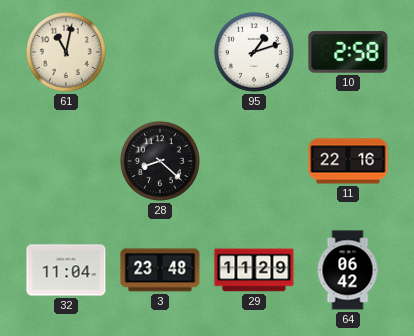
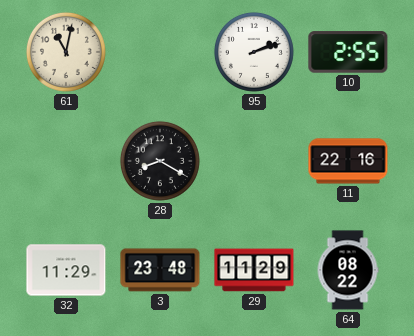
95: 1:12 -> 2:12 (254, 52)
10: 2:58 -> 2:55 (348, 52)
28: 8:22 -> 8:20 (160, 161)
32: 11:04 -> 11:29 (66, 270)
64: 06:42 -> 08:22 (348, 270)
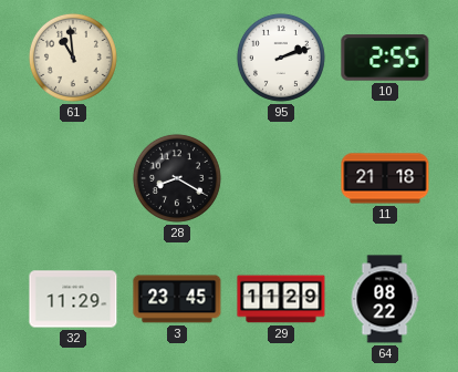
61: 11:02 -> 10:59 (73, 58)
11: 22:16 -> 21:18 (385, 178)
3: 23:48 -> 23:45 (177, 299)
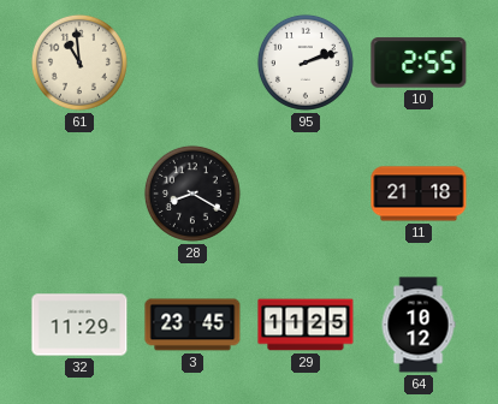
29: 11:29 -> 11:25 (306, 325)
64: 08:22 -> 10:12 (419, 325)
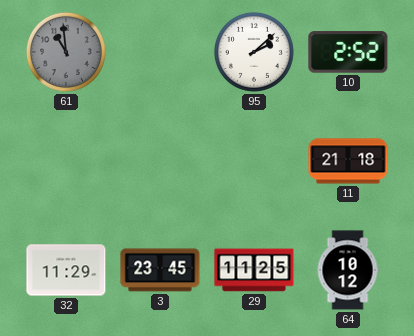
61 dial: cream -> grey (66, 52)
95: 2:12 -> 2:08 (254, 52)
10: 2:55 -> 2:52 (348, 52)
28: 8:20 -> none (192, 194)
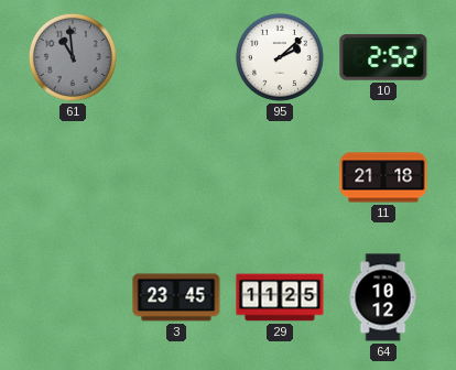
32: 11:29 -> none (66, 270)
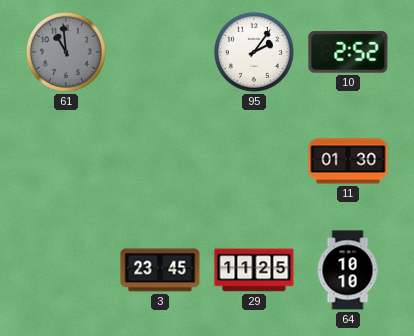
95: 2:08 -> 2:06 (254, 52)
11: 21:18 -> 01:30 (348, 161)
64: 10:12 -> 10:10 (348, 270)
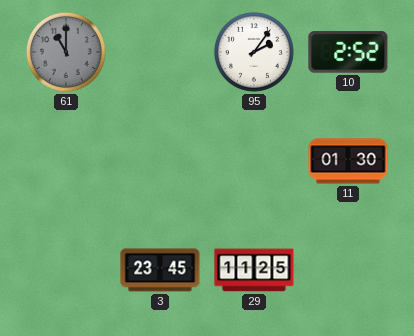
61: 10:59 -> 11:00 (66, 52)
64: 10:10 -> none (348, 270)
